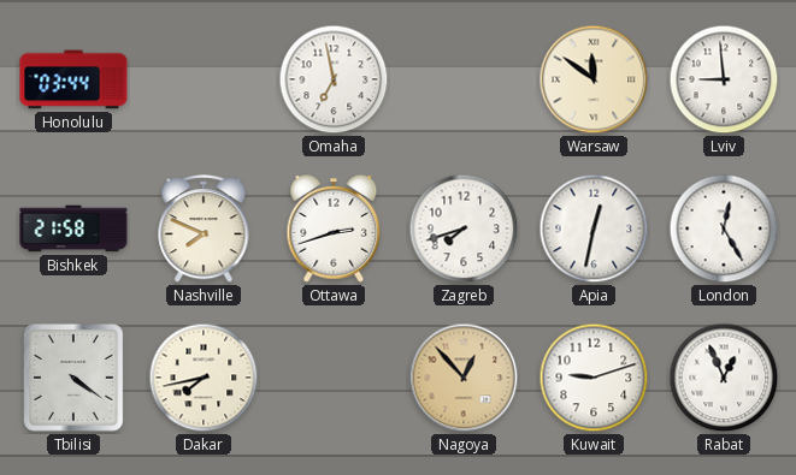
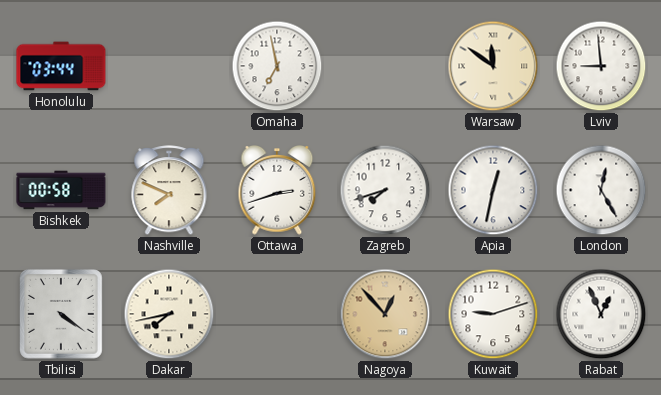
Bishkek: 21:58 -> 00:58 (61, 190)
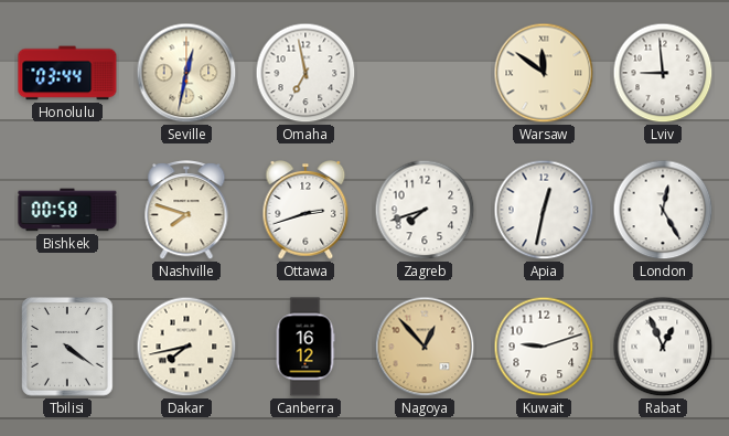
Seville: none -> 12:32 (186, 73)
Nashville: 7:49 -> 7:48 (186, 211)
Canberra: none -> 16:12 (305, 347)
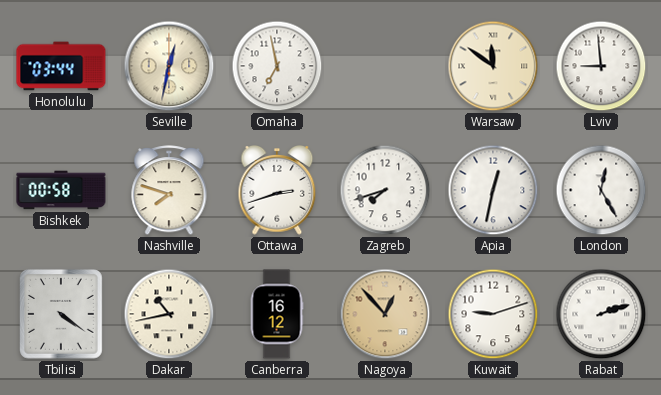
Dakar: 7:43 -> 10:43 (169, 314)
Rabat: 12:56 -> 2:12 (601, 314)
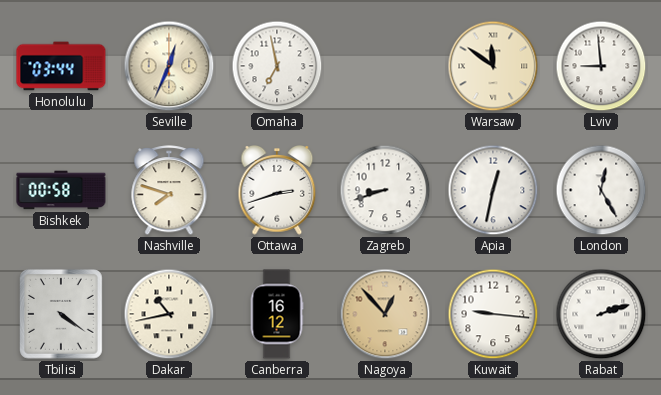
Seville: 12:32 -> 12:34 (169, 66)
Zagreb: 7:42 -> 8:42 (385, 190)
Kuwait: 9:12 -> 9:16 (493, 314)
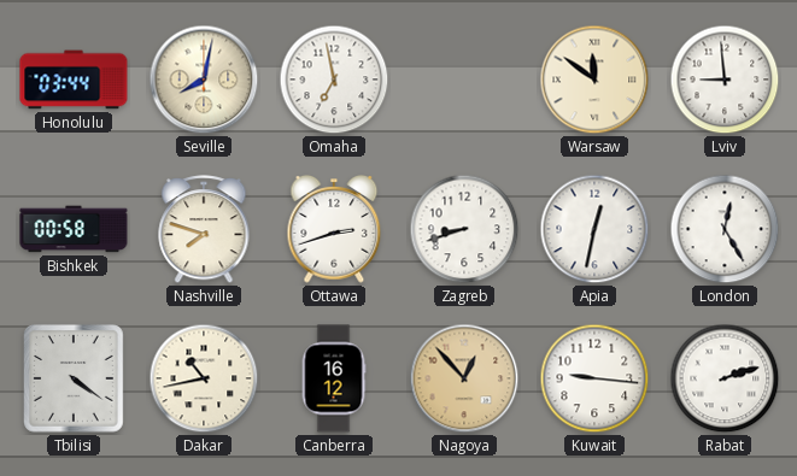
Seville: 12:34 -> 8:02 (204, 80)
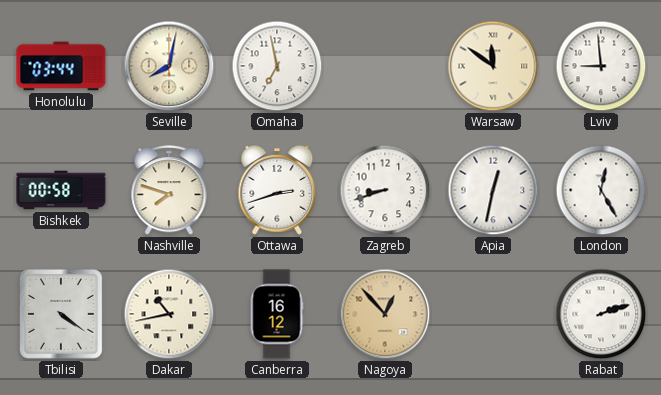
Kuwait: 9:16 -> none (594, 378)
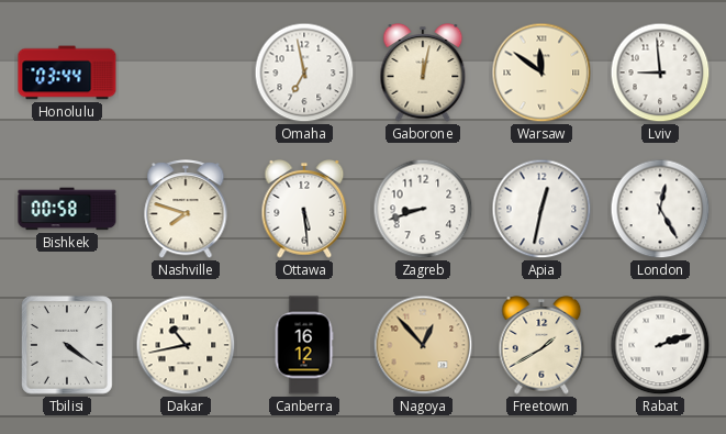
Seville: 8:02 -> none (169, 66)
Gaborone: none -> 12:02 (423, 74)
Ottawa: 2:42 -> 5:29 (304, 210)
Freetown: none -> 1:40 (541, 346)
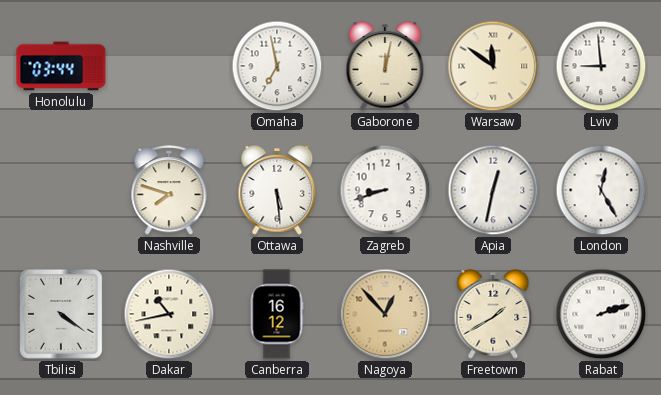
Bishkek: 00:58 -> none (67, 209)
